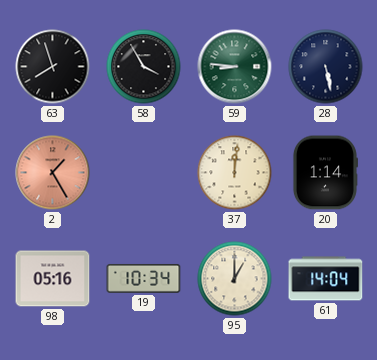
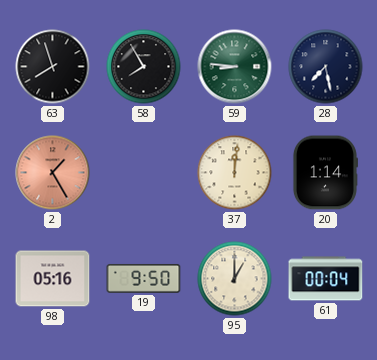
58: 3:55 -> 7:55 (144, 67)
28: 5:28 -> 7:28 (326, 67)
19: 10:34 -> 9:50 (144, 278)
61: 14:04 -> 00:04 (326, 279)
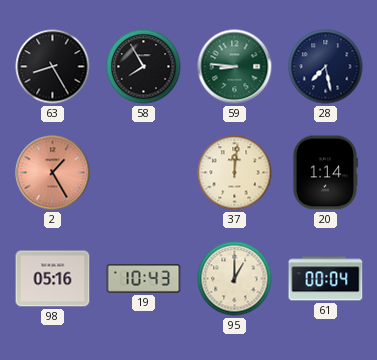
63: 7:57 -> 8:25 (53, 67)
19: 9:50 -> 10:43 (144, 278)
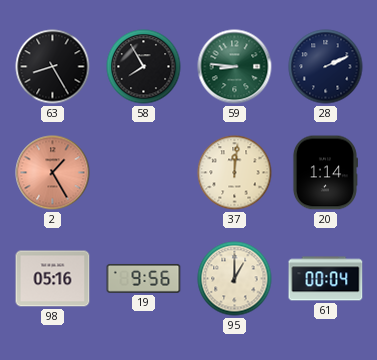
28: 7:28 -> 2:11 (326, 67)
19: 10:43 -> 9:56 (144, 278)
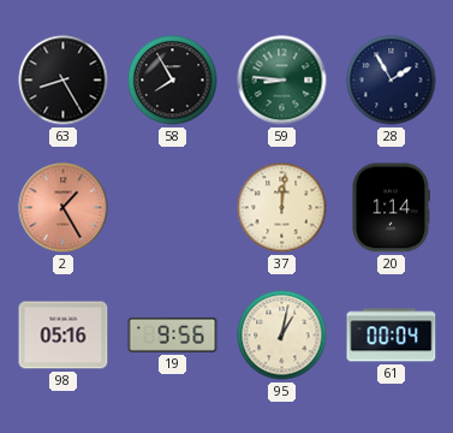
28: 2:11 -> 1:55 (392, 81)
95: 1:00 -> 1:02 (282, 336)
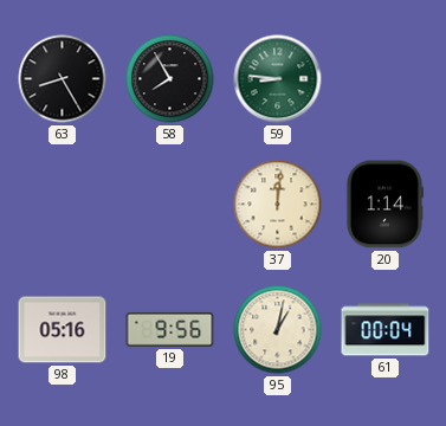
28: 1:55 -> none (392, 81)
2: 1:25 -> none (64, 208)
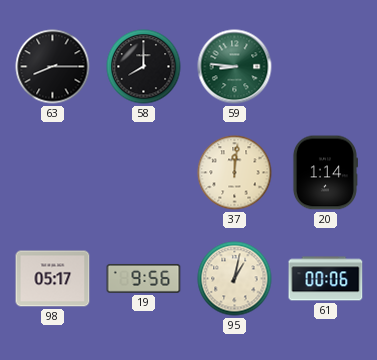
63: 8:25 -> 8:15 (53, 67)
58: 7:55 -> 8:00 (144, 67)
98: 05:16 -> 05:17 (53, 279)
61: 00:04 -> 00:06 (326, 279)
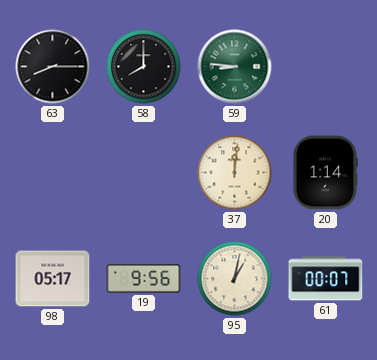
61: 00:06 -> 00:07 (326, 279)
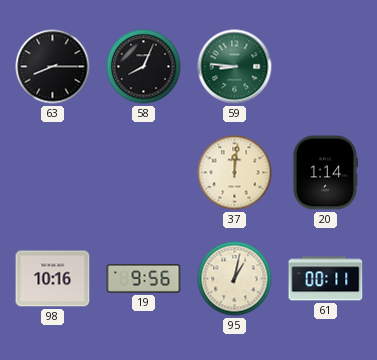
58: 8:00 -> 8:04 (144, 67)
98: 05:17 -> 10:16 (53, 279)
61: 00:07 -> 00:11 (326, 279)
